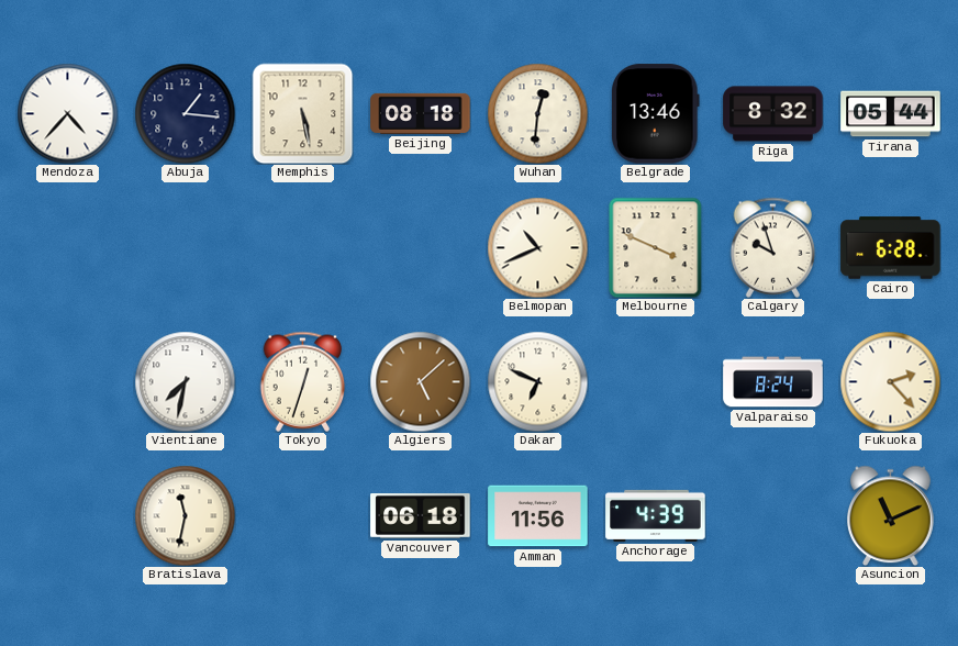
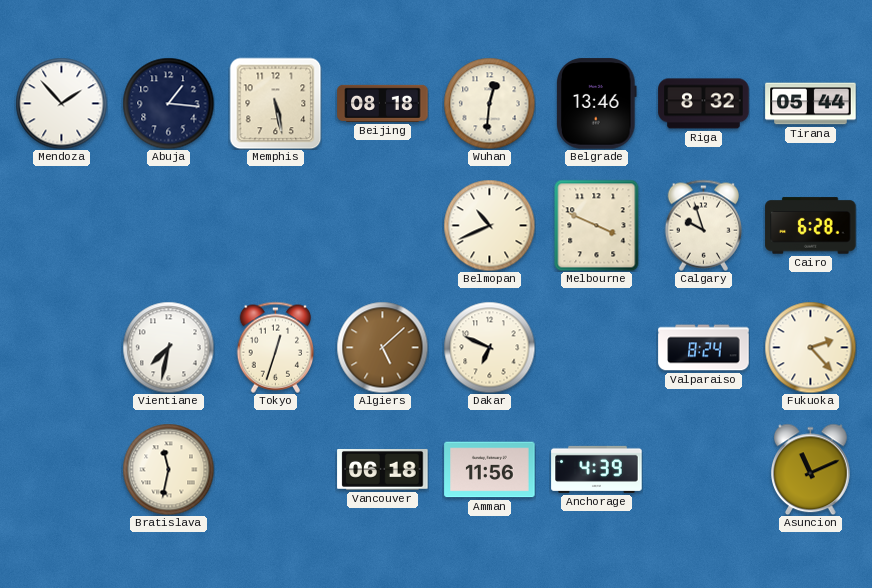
Mendoza: 4:37 -> 1:53 (61, 103)
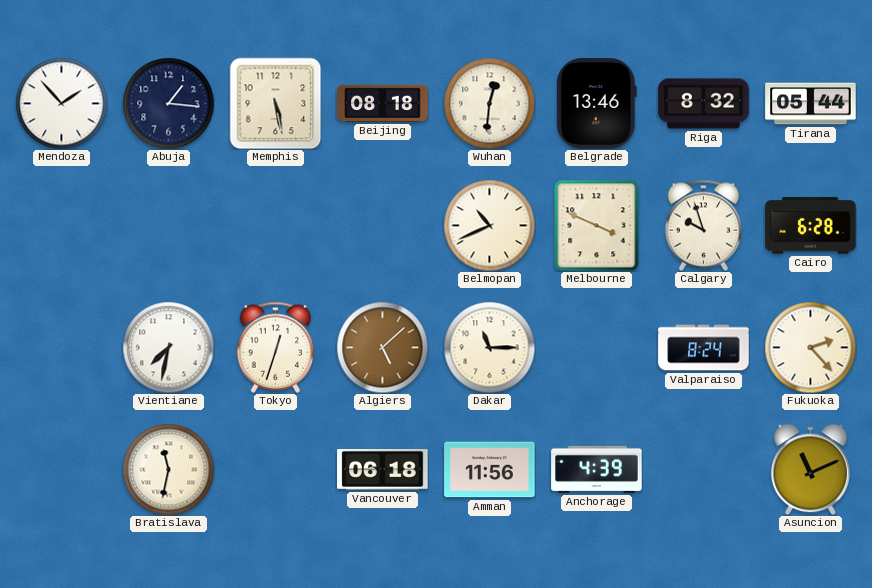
Dakar: 6:49 -> 11:15 (489, 347)
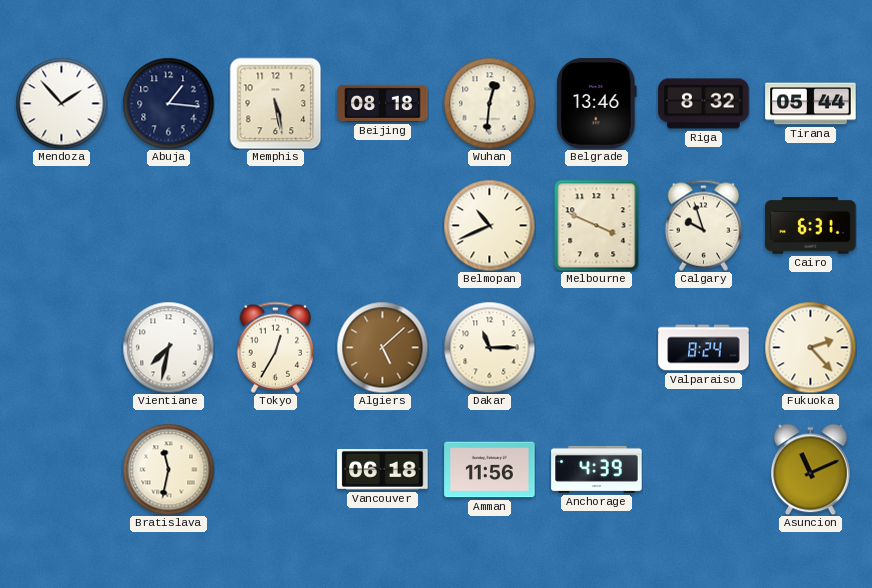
Cairo: 6:28 -> 6:31 (811, 226)
Tokyo: 12:33 -> 12:35 (276, 347)
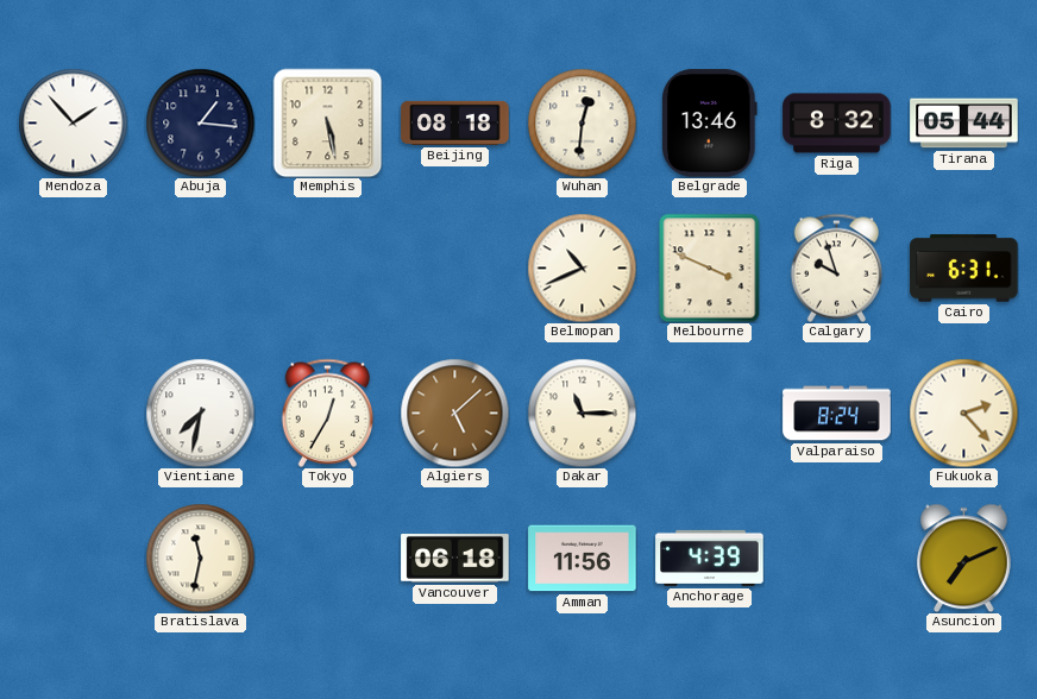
Asuncion: 11:11 -> 7:11 (964, 558)
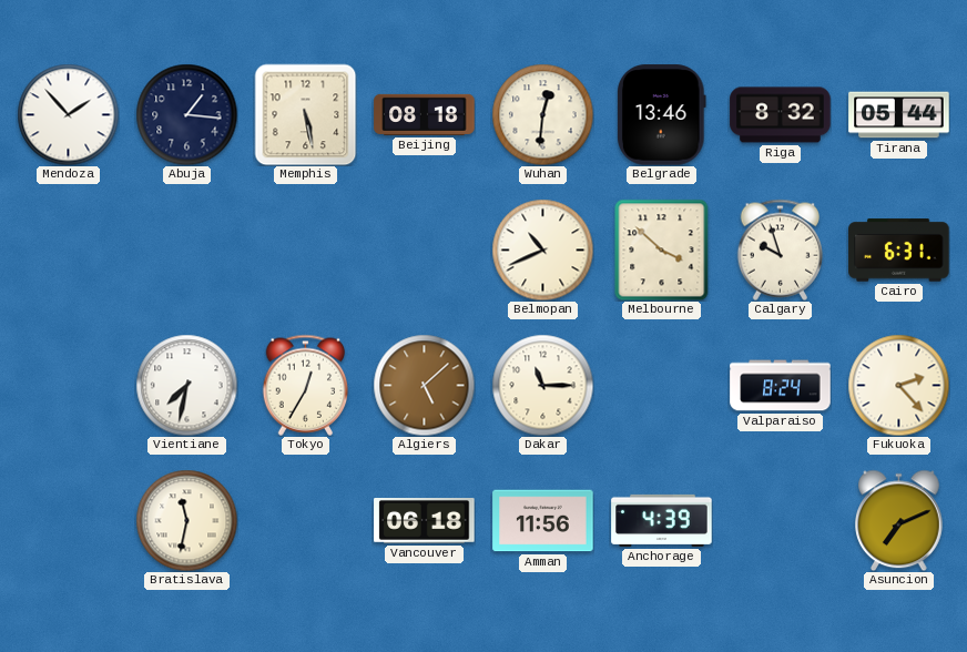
Melbourne: 3:49 -> 3:52 (662, 249)
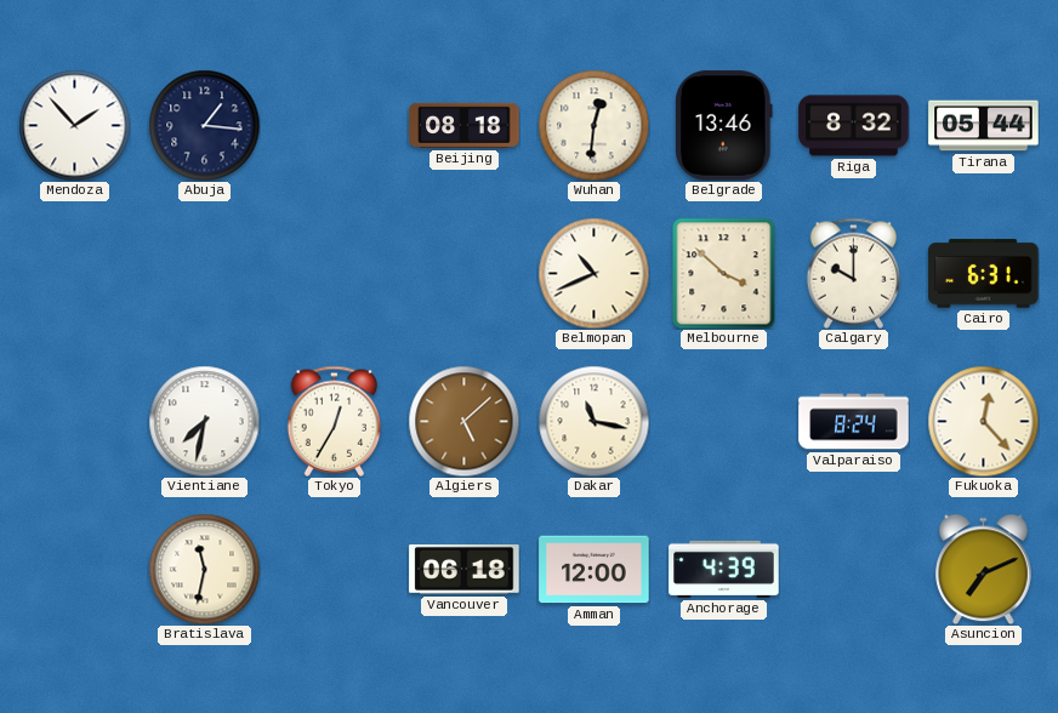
Memphis: 5:28 -> none (305, 114)
Calgary: 9:57 -> 10:00 (854, 273)
Dakar: 11:15 -> 11:17 (593, 421)
Fukuoka: 2:23 -> 12:23 (983, 421)
Amman: 11:56 -> 12:00 (595, 570)
